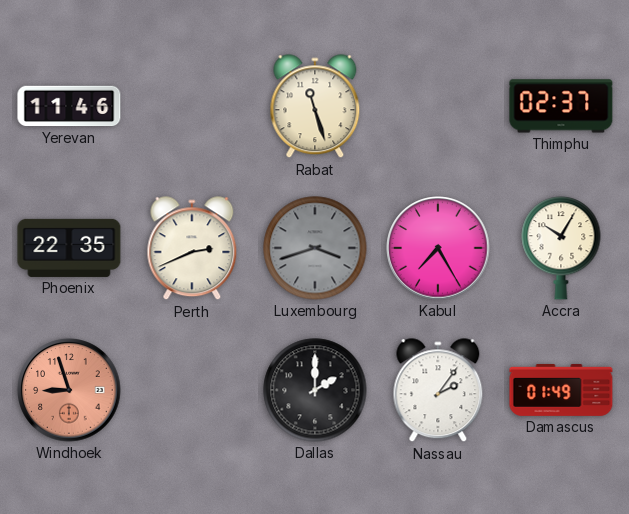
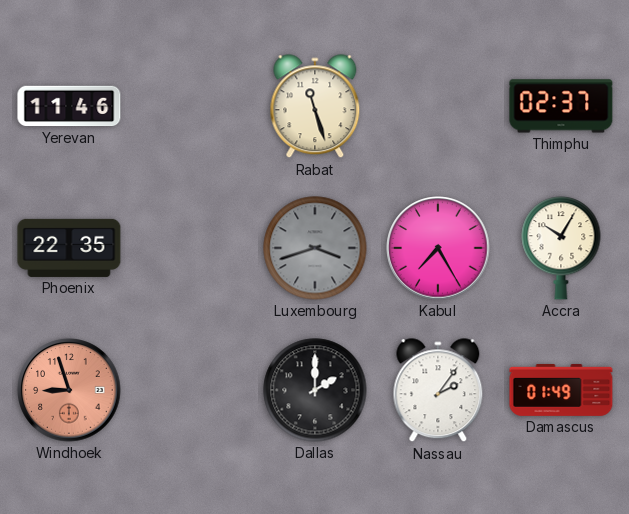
Perth: 2:41 -> none (192, 249)
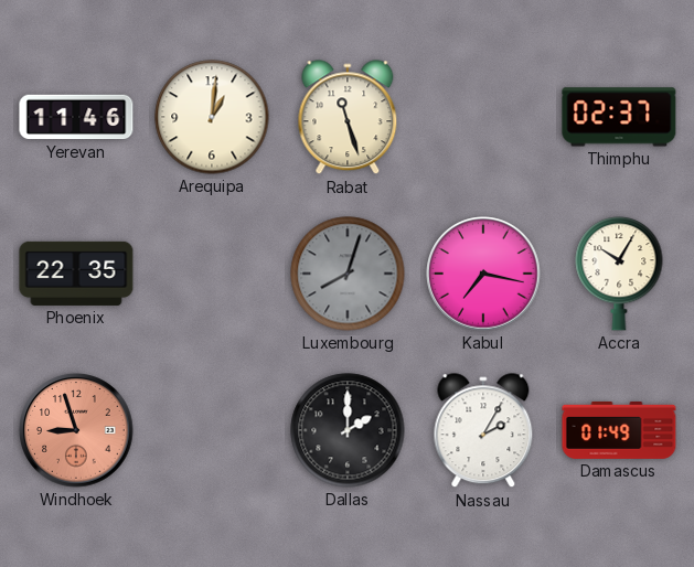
Arequipa: none -> 1:01 (212, 117)
Luxembourg: 3:42 -> 8:03 (348, 274)
Kabul: 7:25 -> 7:17 (483, 274)
Nassau: 2:06 -> 2:05 (483, 431)
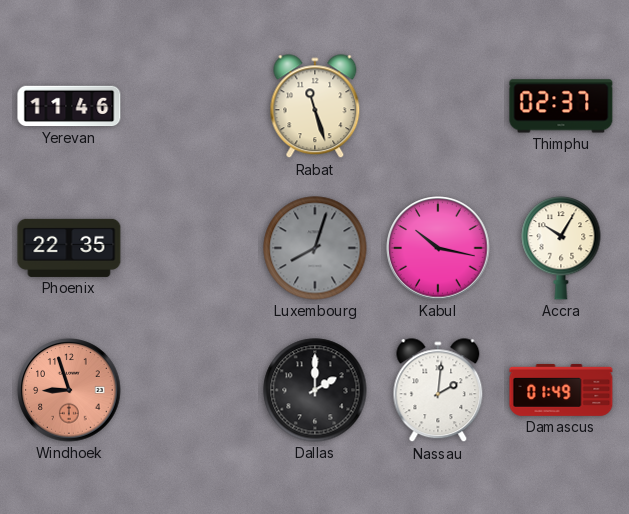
Arequipa: 1:01 -> none (212, 117)
Kabul: 7:17 -> 10:17 (438, 248)
Nassau: 2:05 -> 2:01 (438, 391)
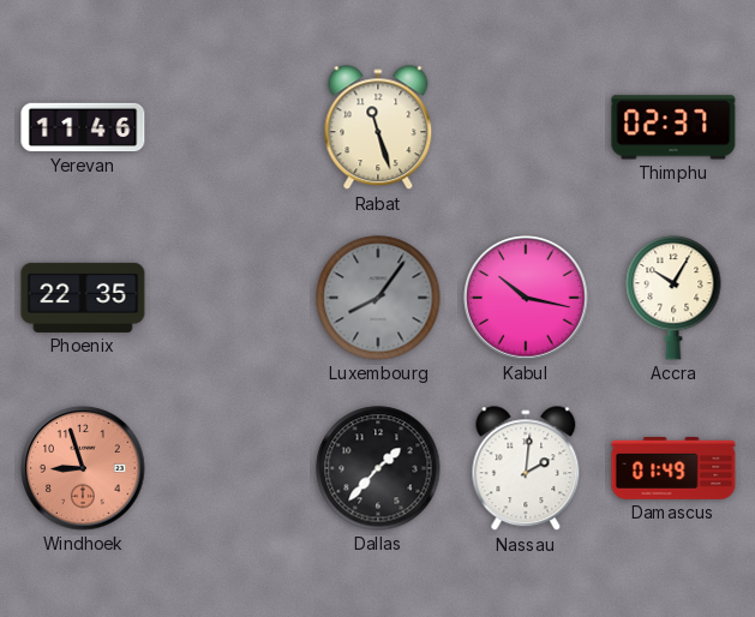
Luxembourg: 8:03 -> 8:06 (378, 298)
Dallas: 2:00 -> 1:37 (378, 468)
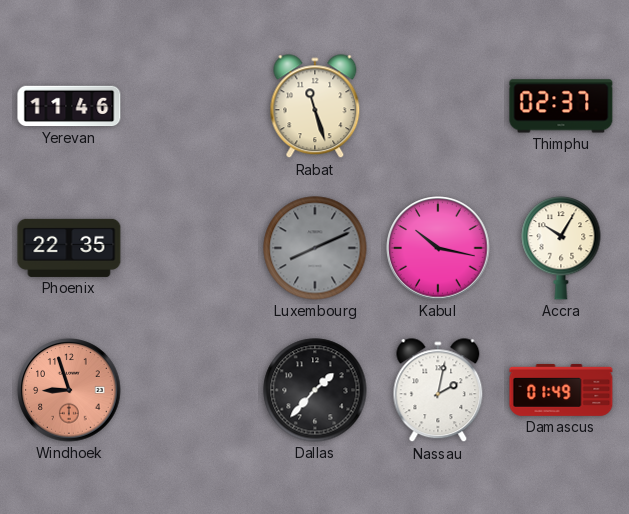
Luxembourg: 8:06 -> 8:11 (315, 248)
Nassau: 2:01 -> 2:02 (438, 391)
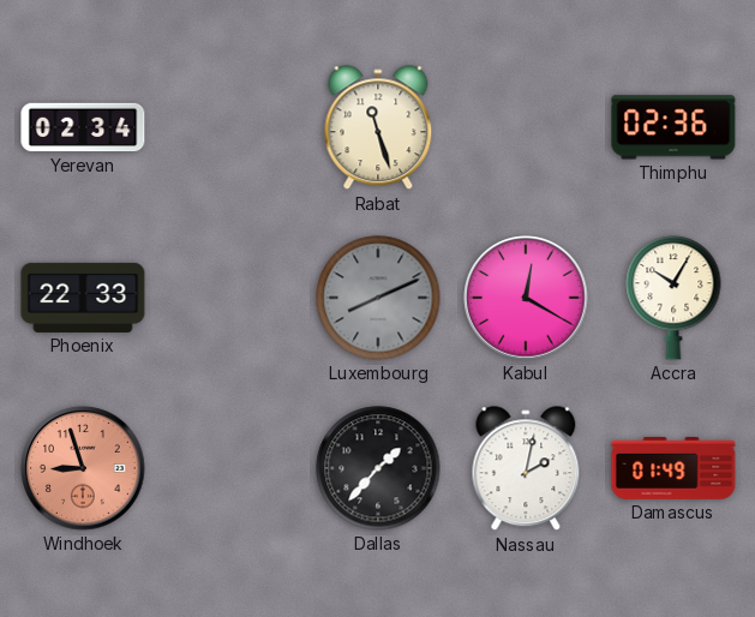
Yerevan: 11:46 -> 02:34 (83, 127)
Thimphu: 02:37 -> 02:36 (673, 127)
Phoenix: 22:35 -> 22:33 (83, 298)
Kabul: 10:17 -> 12:20 (526, 298)
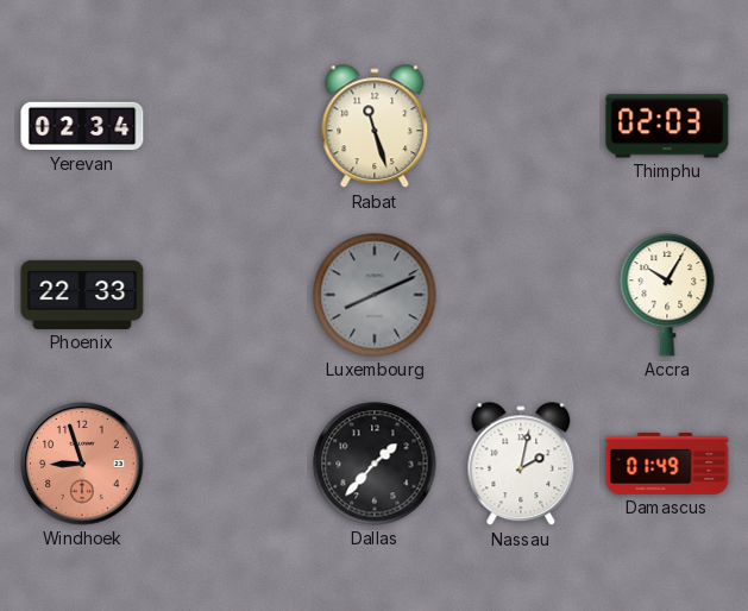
Thimphu: 02:36 -> 02:03 (667, 126)
Kabul: 12:20 -> none (526, 298)
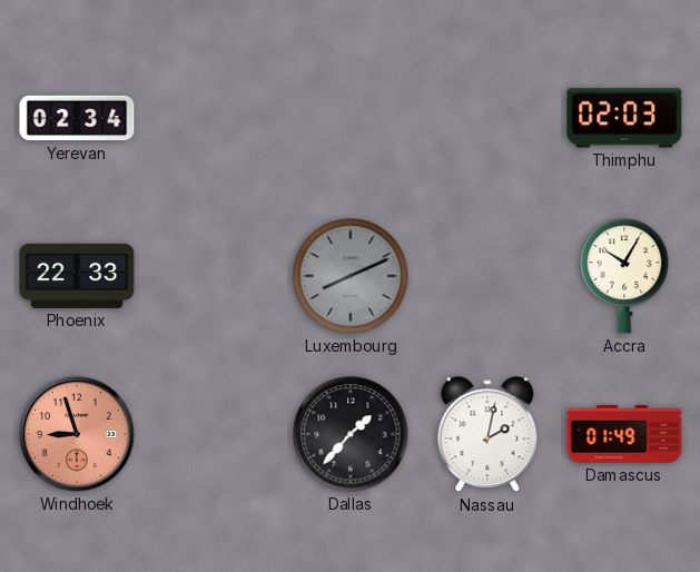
Rabat: 11:27 -> none (375, 127)
